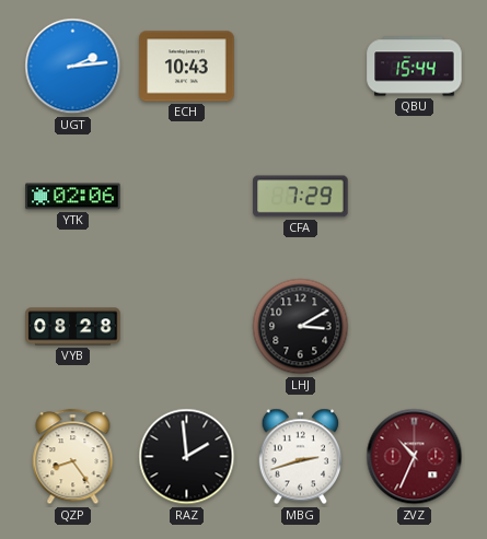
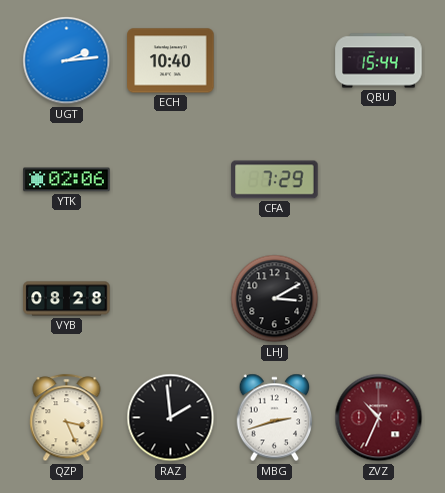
ECH: 10:43 -> 10:40 (171, 61)
QZP: 8:24 -> 3:26 (67, 418)
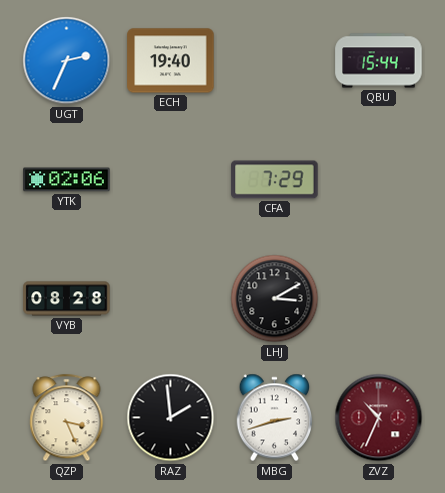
UGT: 2:14 -> 2:34 (67, 61)
ECH: 10:40 -> 19:40 (171, 61)
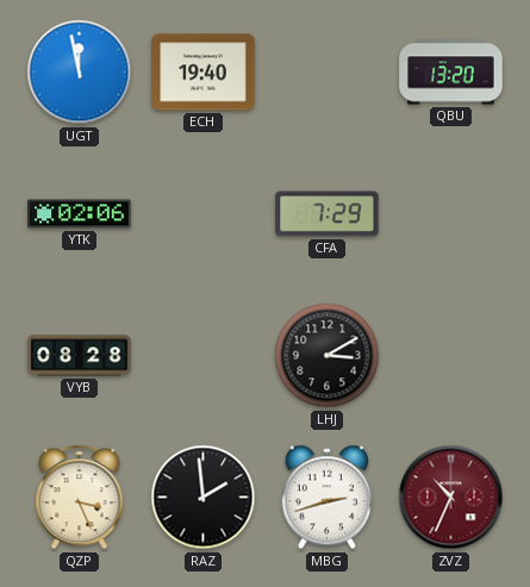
UGT: 2:34 -> 11:58 (80, 73)
QBU: 15:44 -> 13:20 (451, 73)
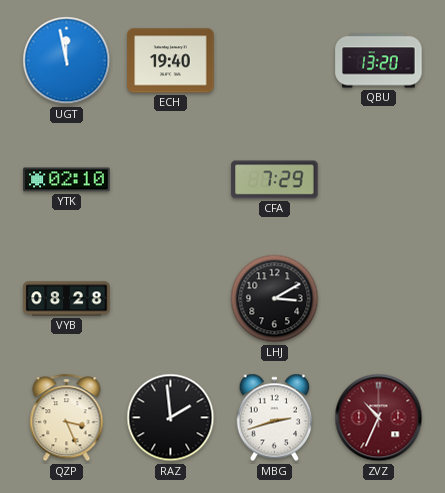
YTK: 02:06 -> 02:10 (67, 180)
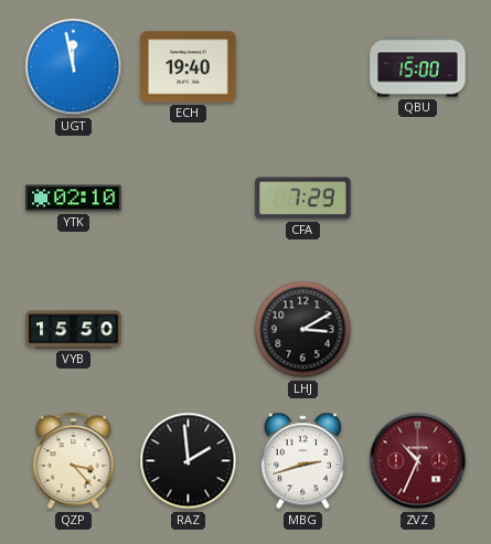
QBU: 13:20 -> 15:00 (418, 67)
VYB: 08:28 -> 15:50 (74, 330)
QZP: 3:26 -> 3:23 (74, 461)
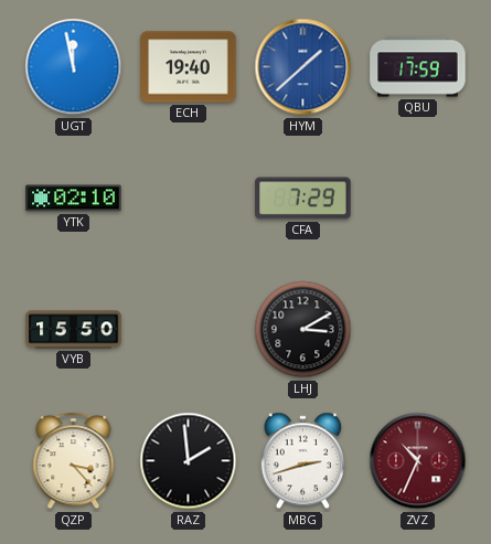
HYM: none -> 1:38 (303, 67)
QBU: 15:00 -> 17:59 (418, 67)
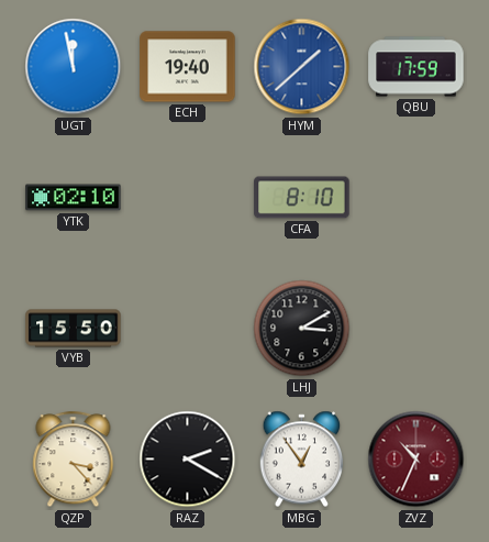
CFA: 7:29 -> 8:10 (302, 198)
RAZ: 1:59 -> 2:20 (188, 460)
MBG: 2:42 -> 12:54 (302, 460)
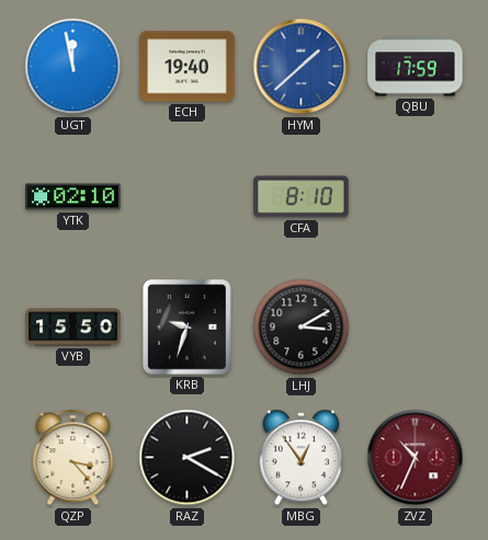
KRB: none -> 9:33 (188, 328)
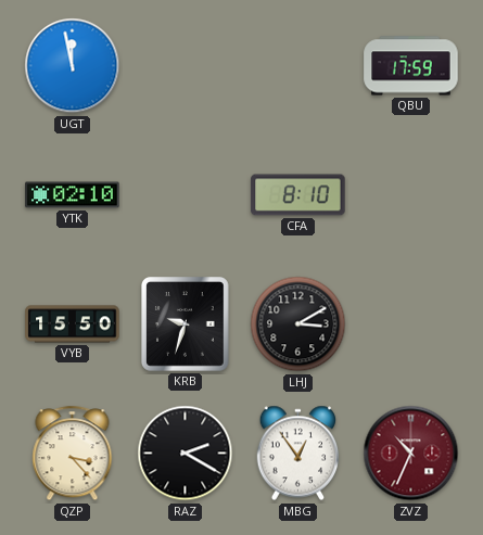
ECH: 19:40 -> none (188, 67)
HYM: 1:38 -> none (302, 67)
